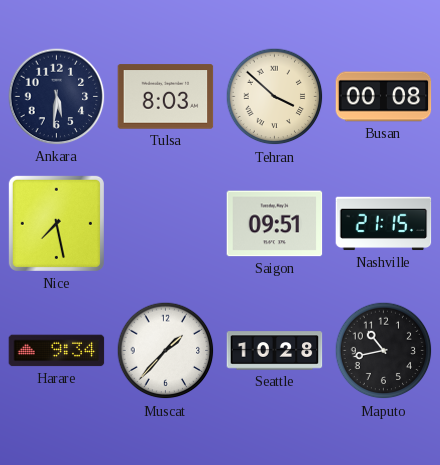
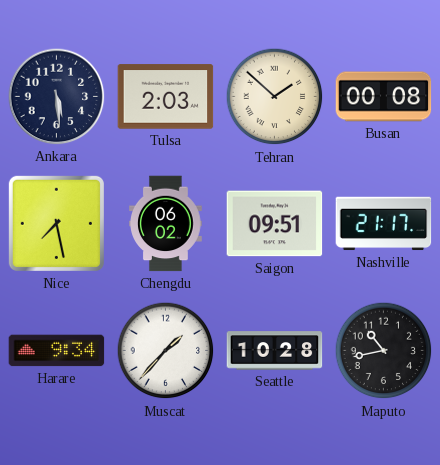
Ankara: 5:31 -> 5:29 (57, 97)
Tulsa: 8:03 -> 2:03 (166, 97)
Tehran: 3:52 -> 1:52 (275, 97)
Chengdu: none -> 06:02 (166, 224)
Nashville: 21:15 -> 21:17 (384, 224)
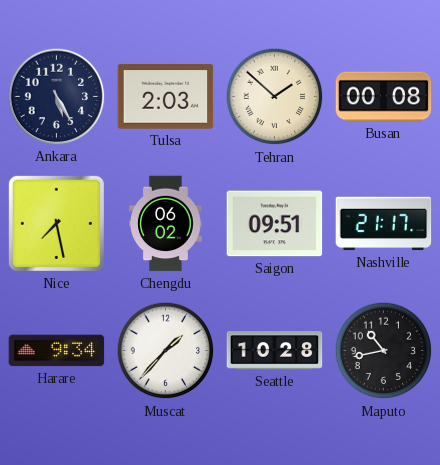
Ankara: 5:29 -> 5:25 (57, 97)
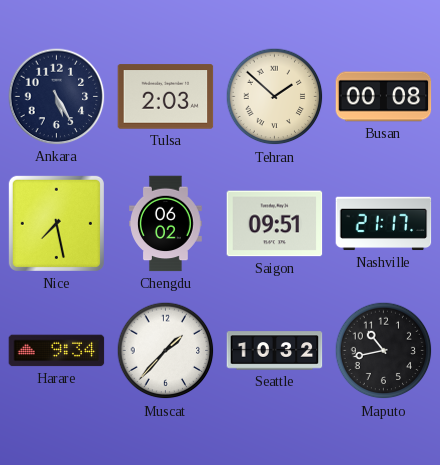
Seattle: 10:28 -> 10:32 (275, 351)
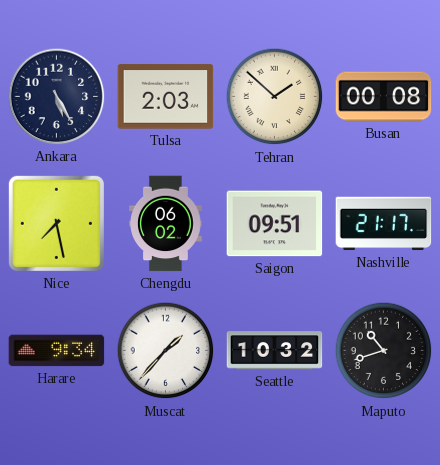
Maputo: 10:43 -> 10:42 (384, 351)
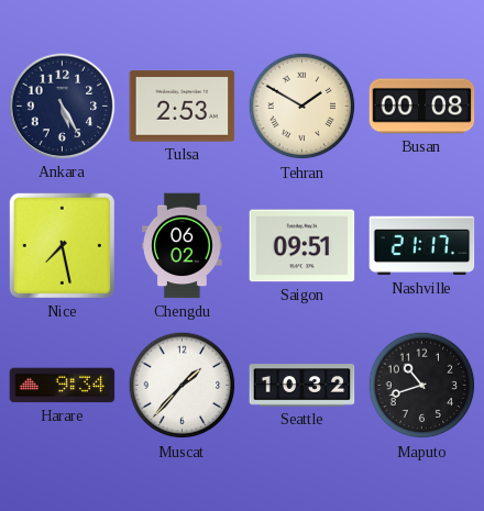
Tulsa: 2:03 -> 2:53 (183, 107)
Tehran: 1:52 -> 1:50 (302, 107)
